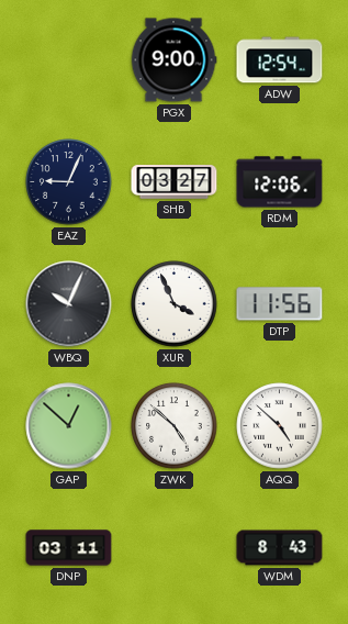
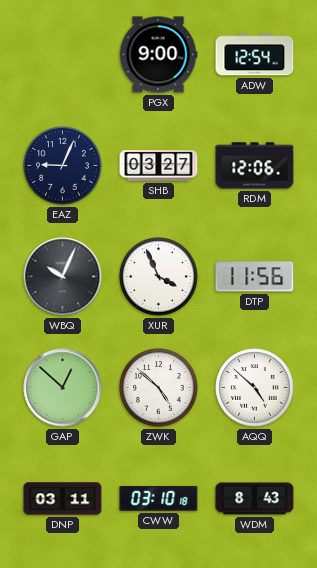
CWW: none -> 03:10 (159, 499)
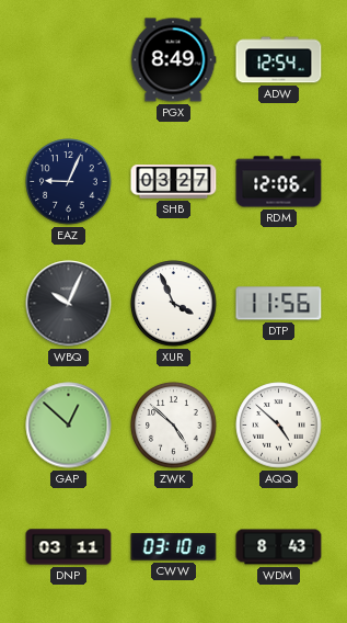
PGX: 9:00 -> 8:49 (173, 60)
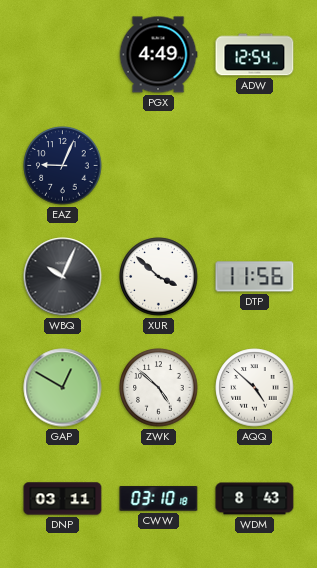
PGX: 8:49 -> 4:49 (158, 55)
SHB: 03:27 -> none (174, 182)
RDM: 12:06 -> none (279, 182)
XUR: 3:56 -> 3:52 (159, 277)
GAP: 12:52 -> 12:50 (63, 388)
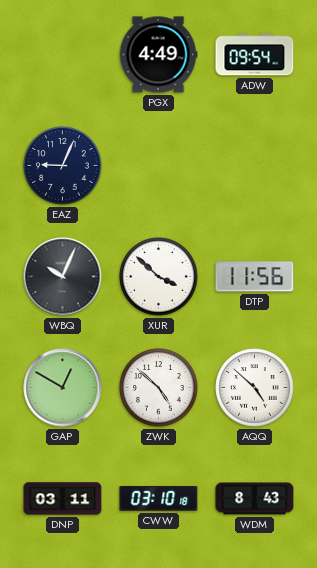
ADW: 12:54 -> 09:54 (255, 55)
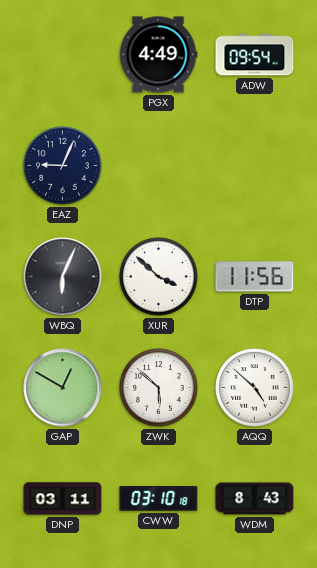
WBQ: 10:04 -> 6:04 (63, 277)
ZWK: 4:52 -> 5:52 (159, 388)
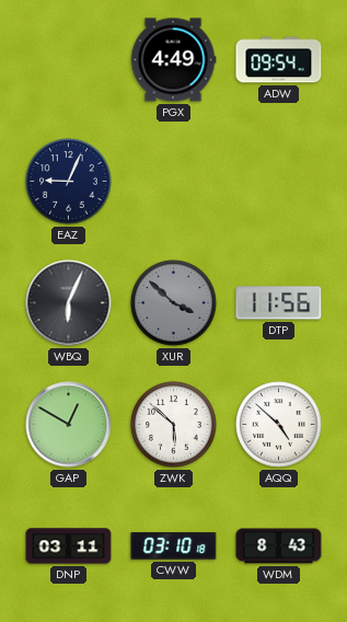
XUR dial: white -> grey (174, 303)
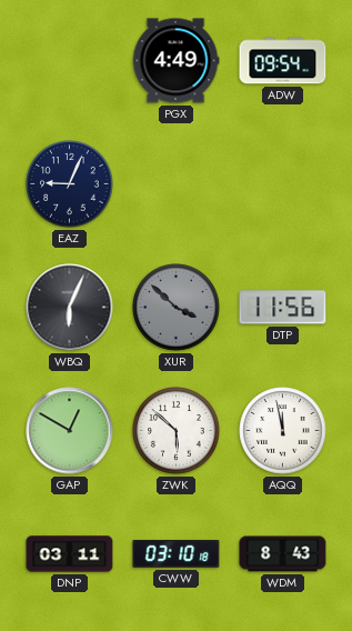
AQQ: 4:52 -> 11:58 (283, 431)
